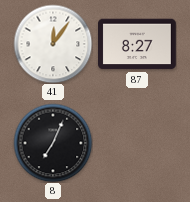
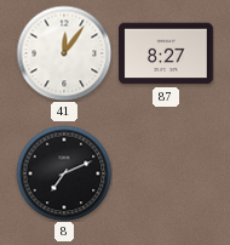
8: 7:04 -> 7:11 (64, 173)
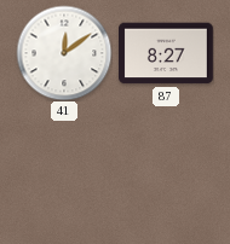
41: 12:06 -> 12:09 (64, 53)
8: 7:11 -> none (64, 173)
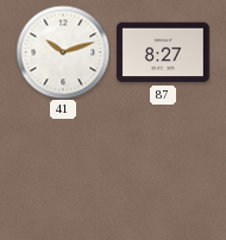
41: 12:09 -> 10:12 (63, 52)
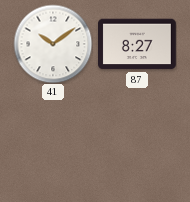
41: 10:12 -> 10:09 (53, 44)
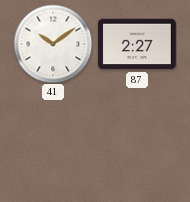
87: 8:27 -> 2:27 (138, 44)
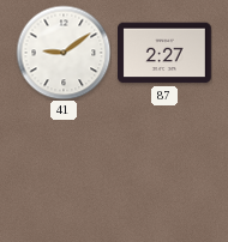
41: 10:09 -> 9:09 (64, 53)
